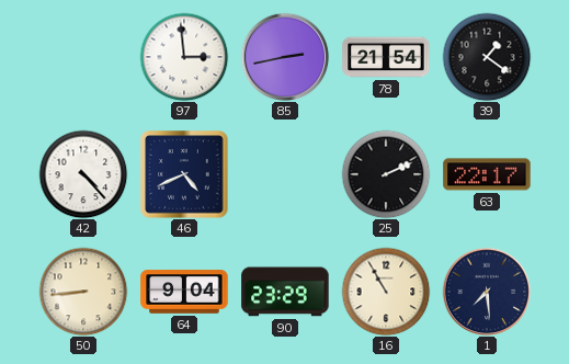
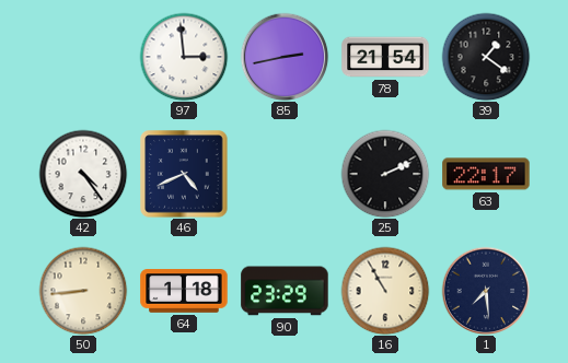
42: 4:23 -> 4:24 (83, 174)
64: 9:04 -> 1:18 (184, 291)
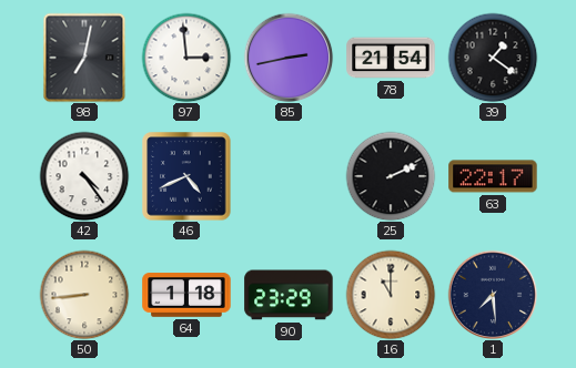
98: none -> 7:02 (84, 58)
16: 10:55 -> 11:00 (391, 295)
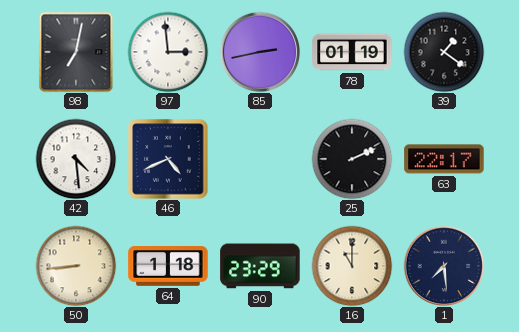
78: 21:54 -> 01:19 (352, 52)
42: 4:24 -> 4:29 (76, 159)
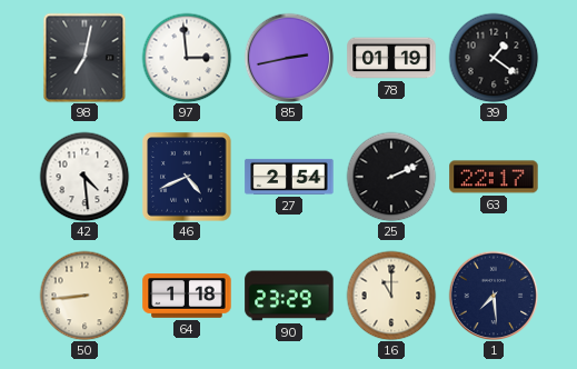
27: none -> 2:54 (289, 177)
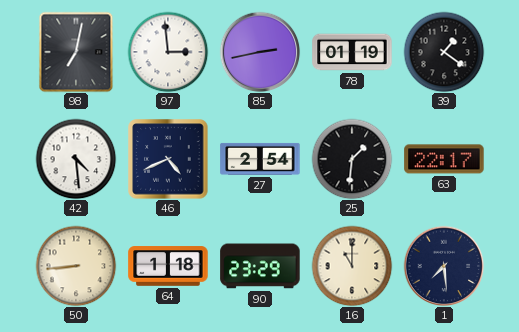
25: 2:11 -> 1:31 (352, 159)
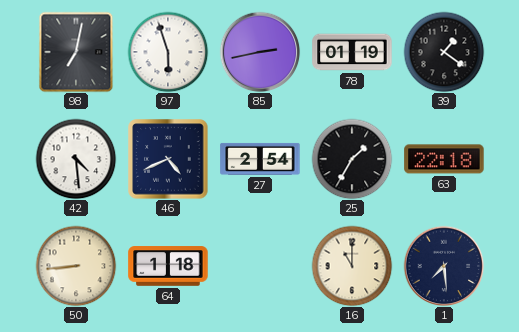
97: 2:59 -> 5:57 (168, 52)
25: 1:31 -> 1:35 (352, 159)
63: 22:17 -> 22:18 (444, 159)
90: 23:29 -> none (260, 266)
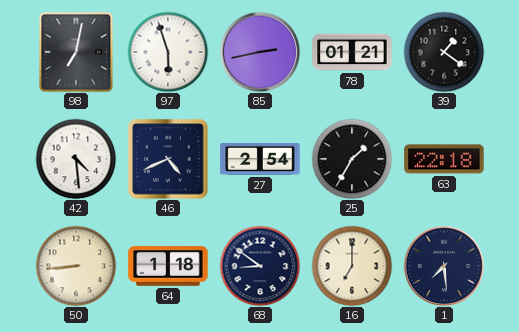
78: 01:19 -> 01:21 (352, 52)
68: none -> 8:51 (260, 266)
16: 11:00 -> 7:00 (352, 266)
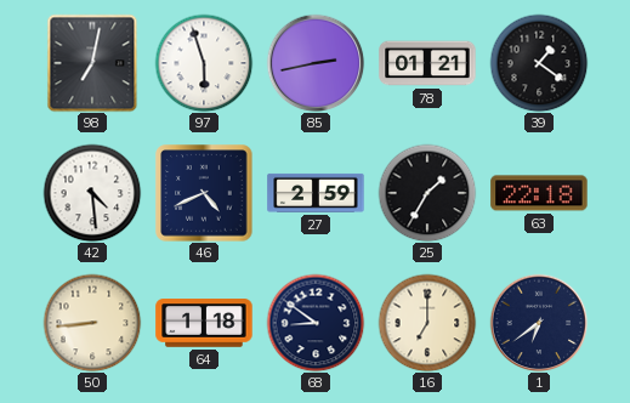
27: 2:54 -> 2:59 (316, 193)
1: 7:29 -> 6:39 (539, 323)
